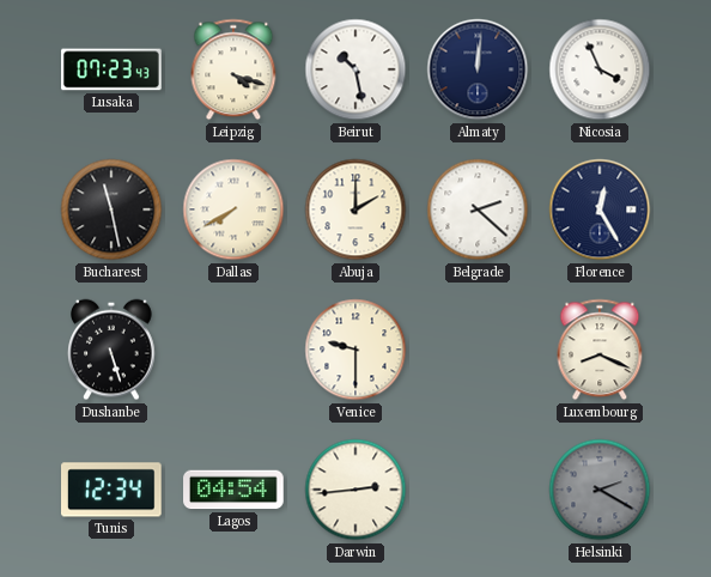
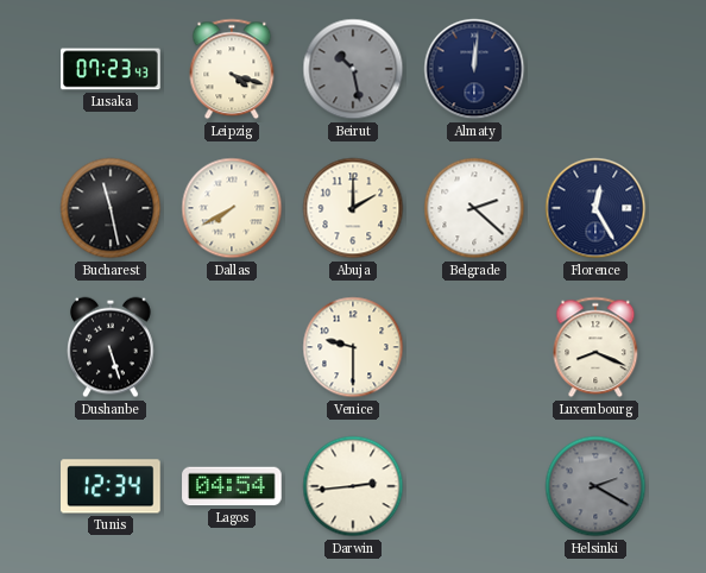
Beirut dial: white -> grey (353, 69)
Nicosia: 3:56 -> none (600, 69)
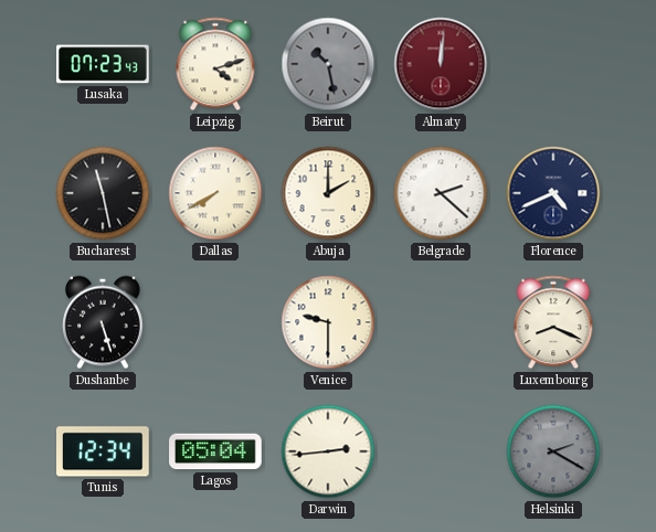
Leipzig: 4:18 -> 4:12 (215, 64)
Almaty dial: navy -> burgundy (441, 64)
Florence: 12:25 -> 4:41 (553, 193)
Lagos: 04:54 -> 05:04 (215, 451)
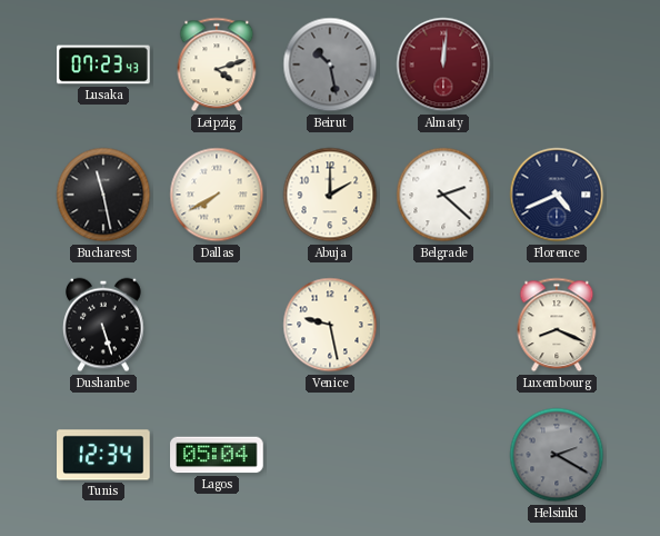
Venice: 9:30 -> 9:28 (330, 325)
Darwin: 2:44 -> none (328, 451)
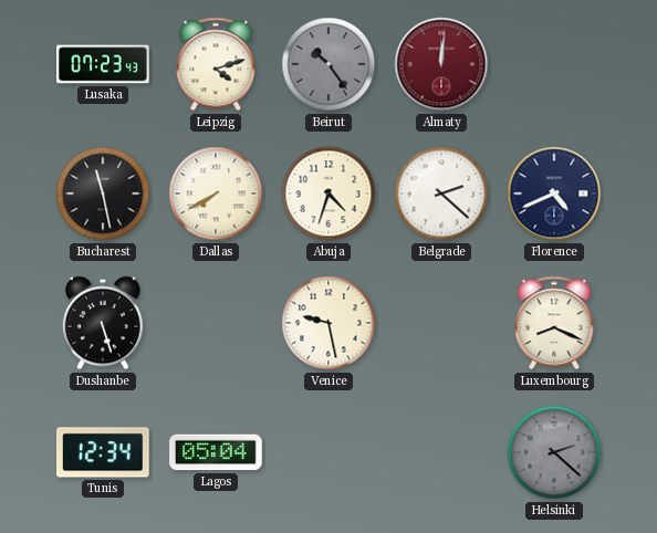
Beirut: 10:28 -> 10:24 (328, 64)
Abuja: 2:00 -> 4:33 (328, 194)
Helsinki: 2:20 -> 2:22 (554, 452)
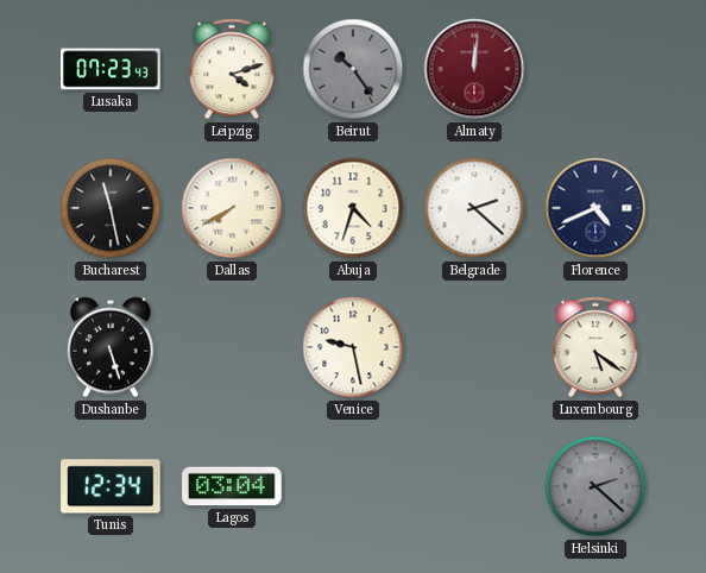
Luxembourg: 8:19 -> 5:21 (595, 347)
Lagos: 05:04 -> 03:04 (232, 486)
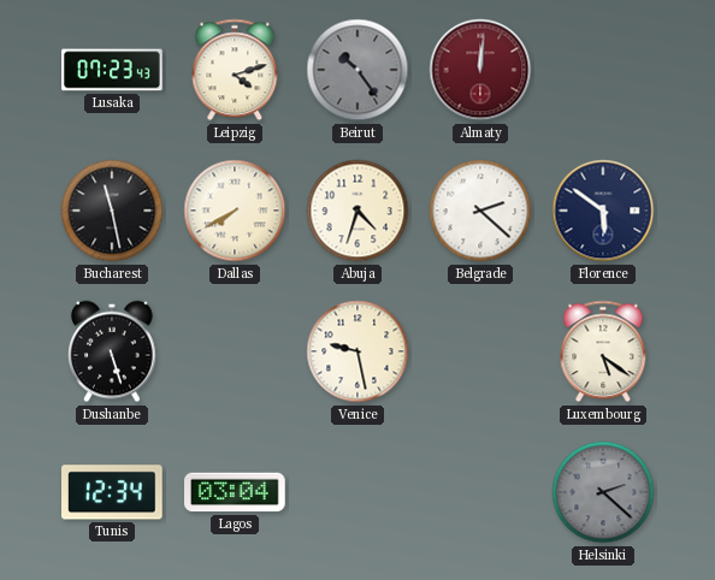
Florence: 4:41 -> 5:51 (603, 211)
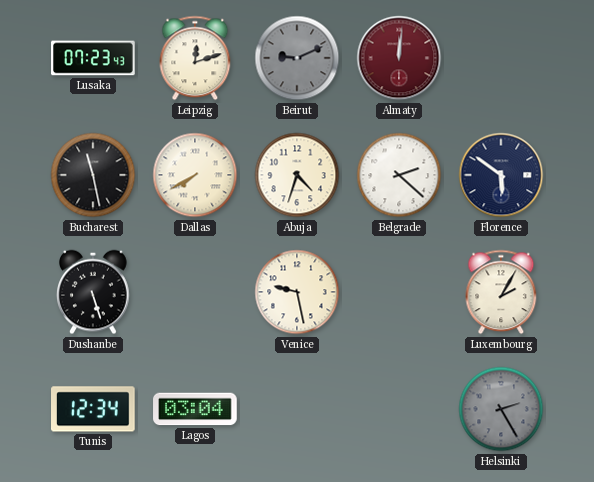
Leipzig: 4:12 -> 12:12 (195, 58)
Beirut: 10:24 -> 9:11 (297, 58)
Luxembourg: 5:21 -> 2:05 (501, 292)
Helsinki: 2:22 -> 2:25 (501, 409)
